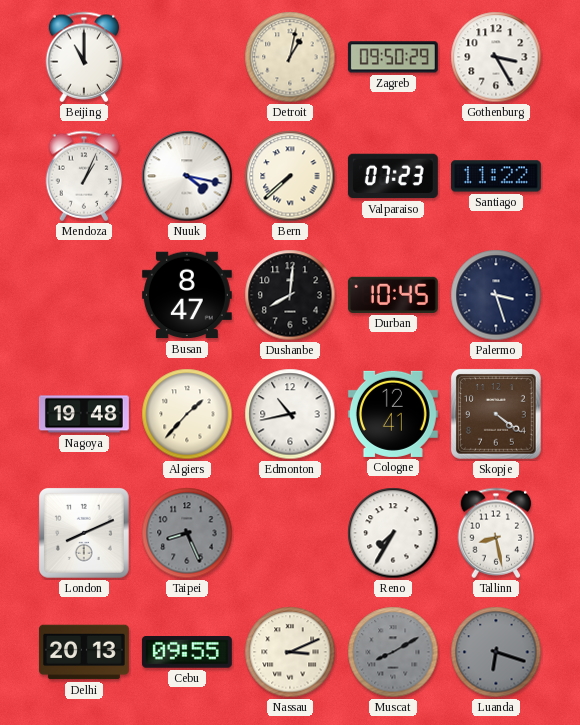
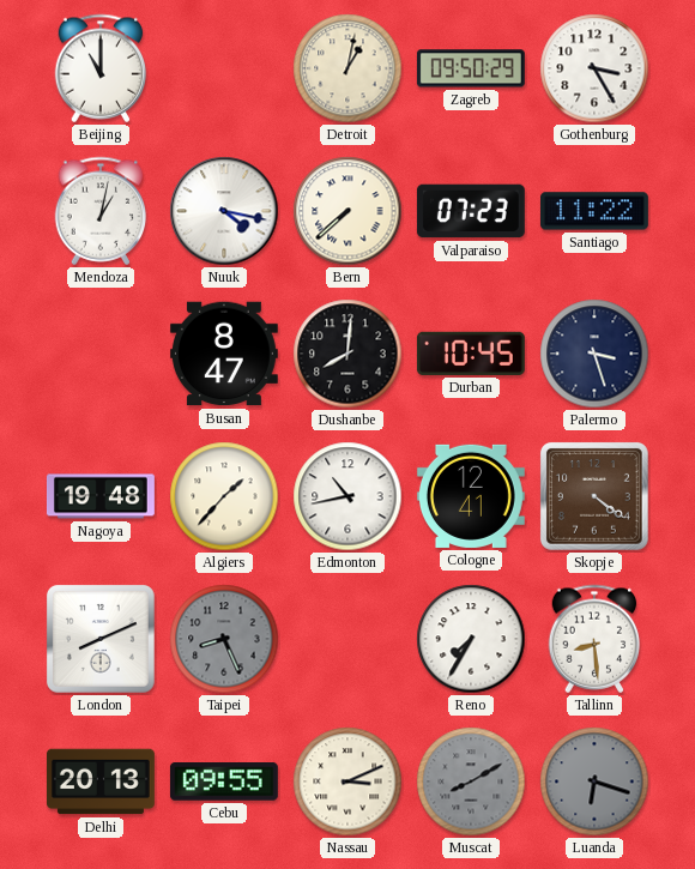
Mendoza: 1:04 -> 1:02 (101, 211)
Tallinn: 8:28 -> 8:29 (594, 639)
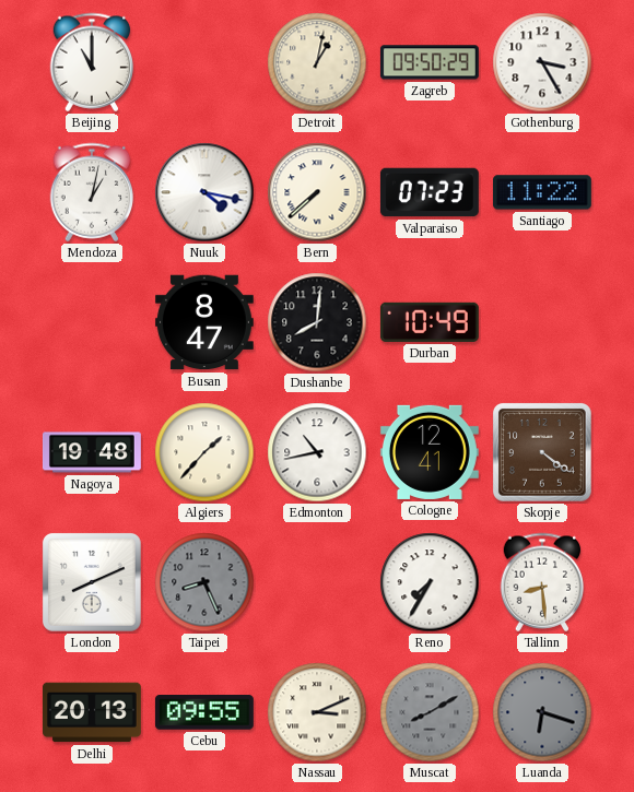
Durban: 10:45 -> 10:49 (430, 322)
Palermo: 3:27 -> none (594, 354)
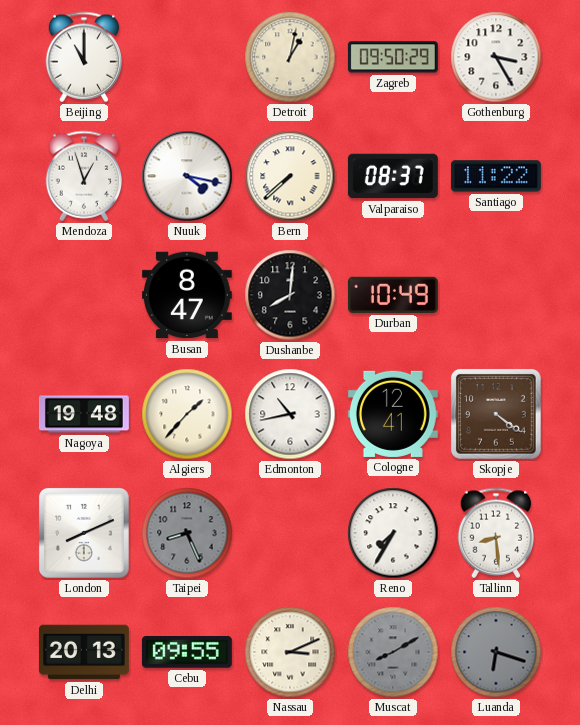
Mendoza: 1:02 -> 12:57 (84, 176)
Valparaiso: 07:23 -> 08:37 (393, 176)
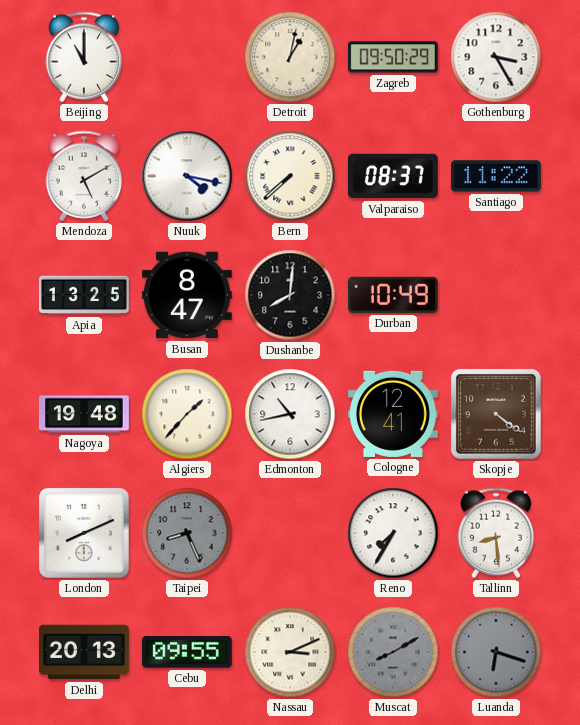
Mendoza: 12:57 -> 5:10 (84, 176)
Apia: none -> 13:25 (84, 295)
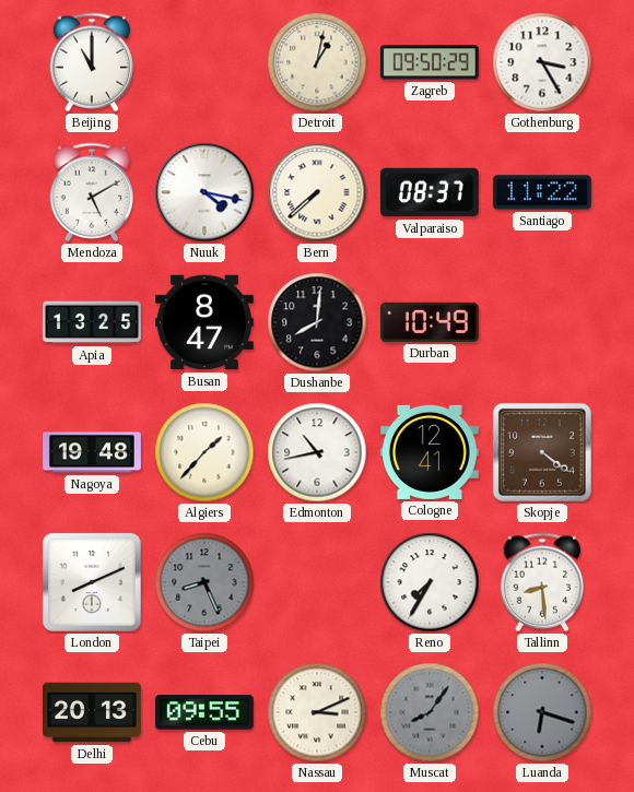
Muscat: 8:10 -> 8:06 (430, 712)
